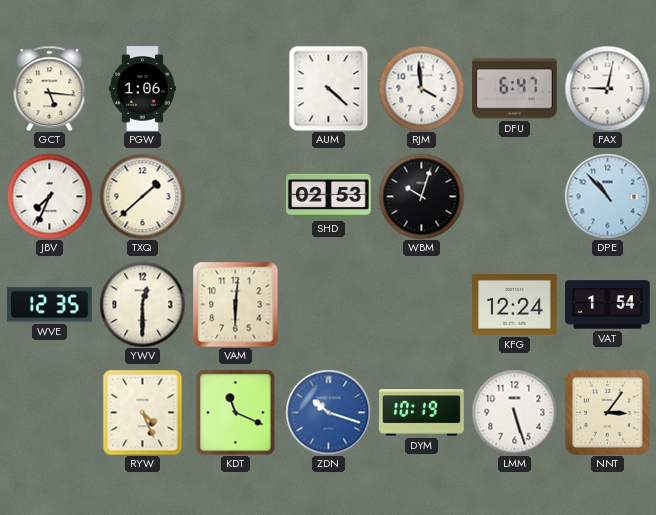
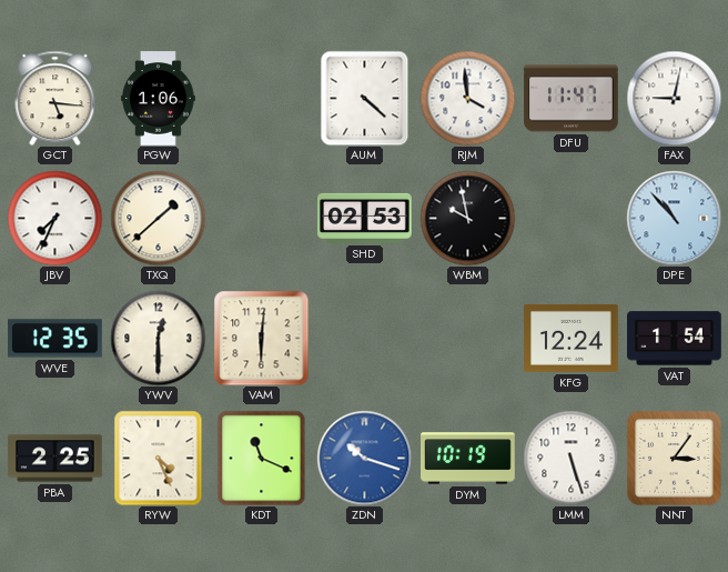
DFU: 6:47 -> 11:47 (572, 99)
WBM: 10:03 -> 9:58 (467, 218)
PBA: none -> 2:25 (55, 459)
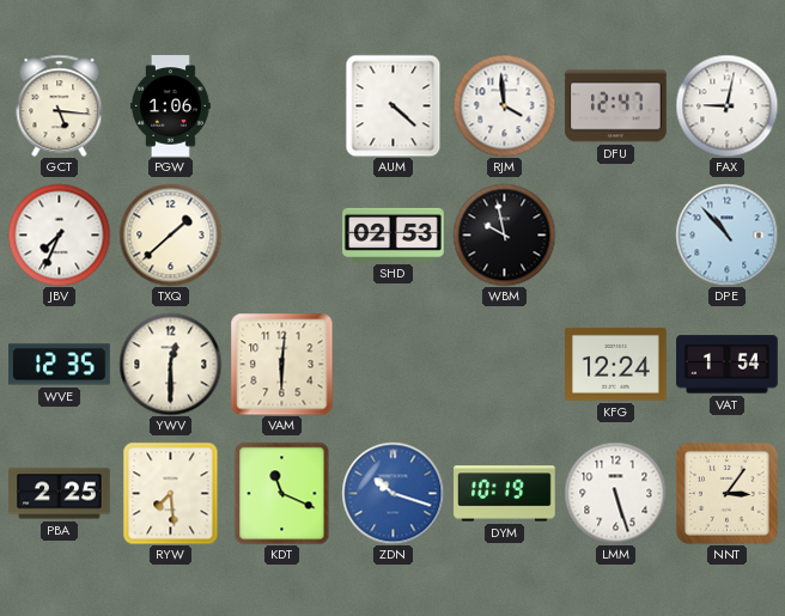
DFU: 11:47 -> 12:47 (616, 106)
RYW: 4:26 -> 7:29 (171, 493)
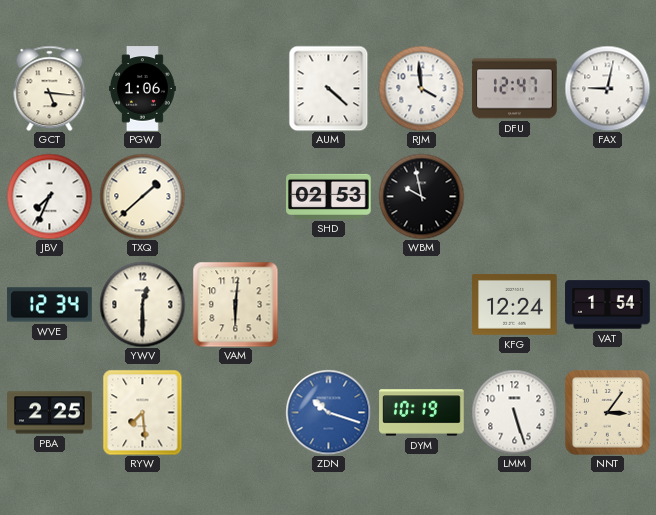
DPE: 10:53 -> none (726, 234)
WVE: 12:35 -> 12:34 (50, 305)
KDT: 11:19 -> none (282, 493)
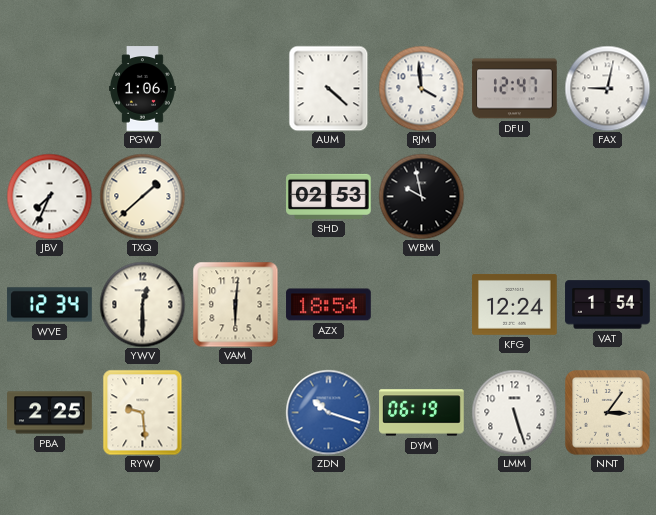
GCT: 5:16 -> none (50, 88)
AZX: none -> 18:54 (329, 305)
RYW: 7:29 -> 9:29 (143, 412)
DYM: 10:19 -> 06:19 (422, 413)
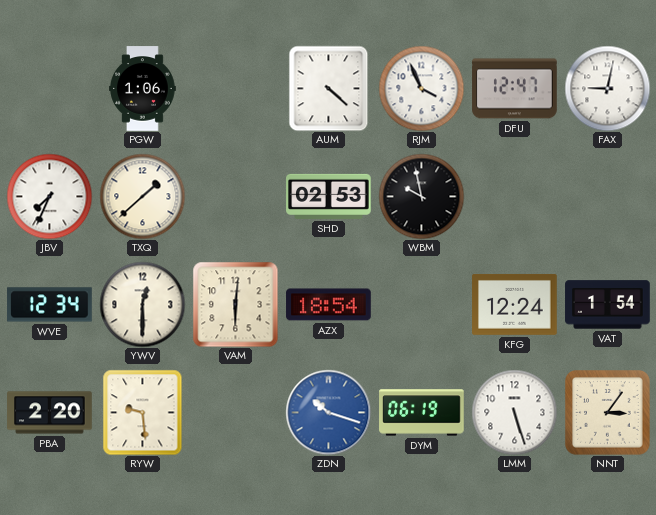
RJM: 3:59 -> 3:56 (421, 88)
PBA: 2:25 -> 2:20 (50, 413)
